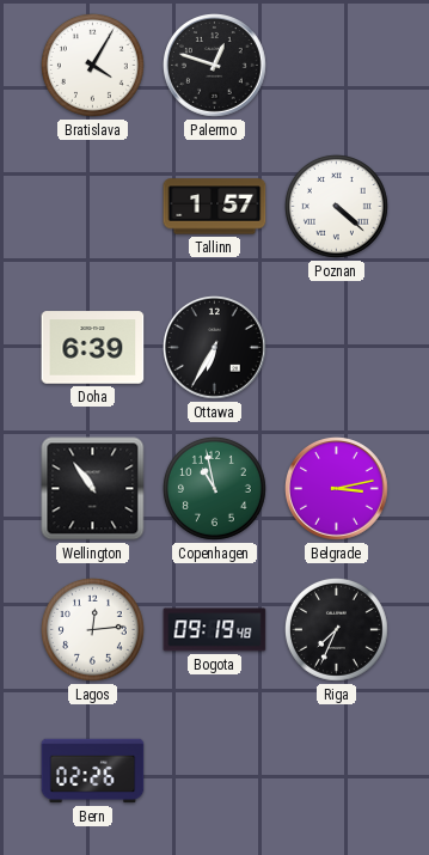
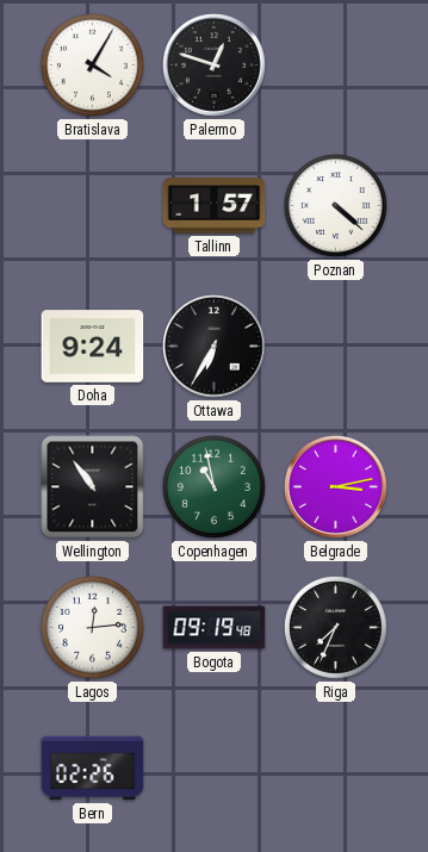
Doha: 6:39 -> 9:24 (93, 347)
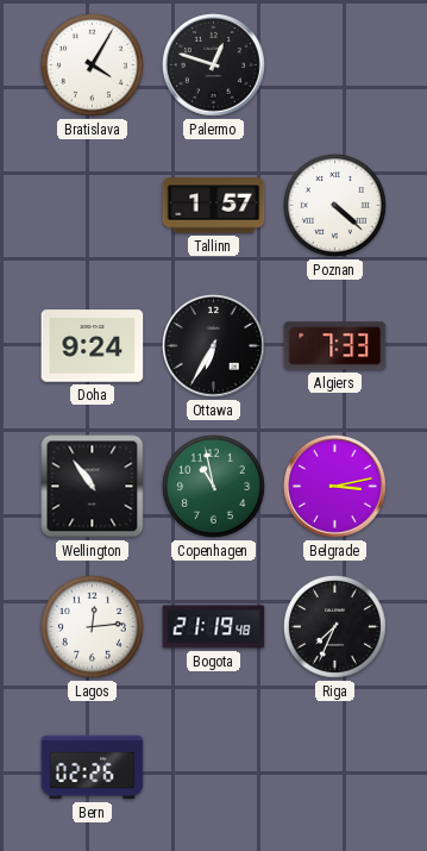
Algiers: none -> 7:33 (335, 346)
Bogota: 09:19 -> 21:19 (214, 627)
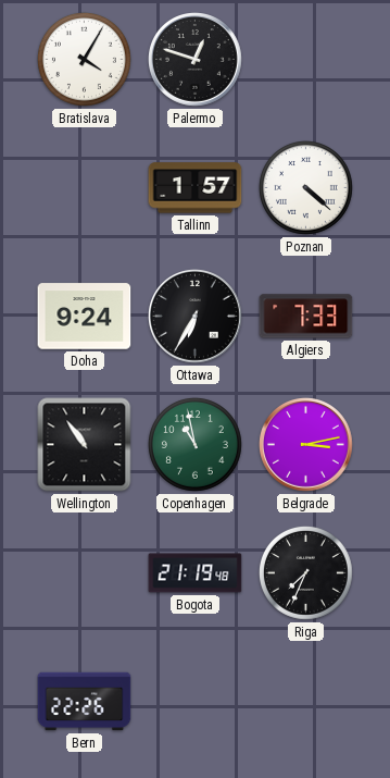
Lagos: 12:14 -> none (92, 626)
Bern: 02:26 -> 22:26 (85, 702)
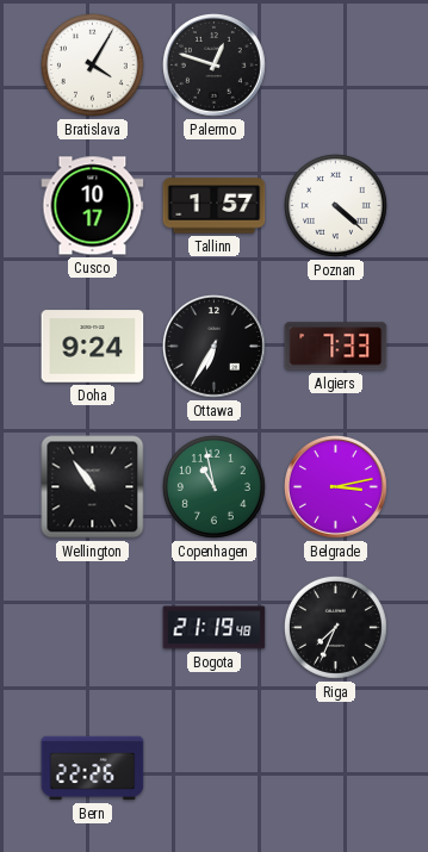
Cusco: none -> 10:17 (93, 206)
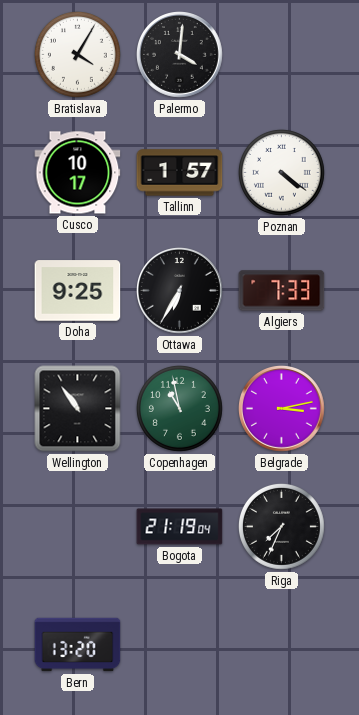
Palermo: 12:48 -> 4:01 (180, 55)
Poznan: 4:22 -> 4:21 (281, 172)
Doha: 9:24 -> 9:25 (78, 291)
Bogota: 21:19:48 -> 21:19:04 (180, 527)
Bern: 22:26 -> 13:20 (78, 645)
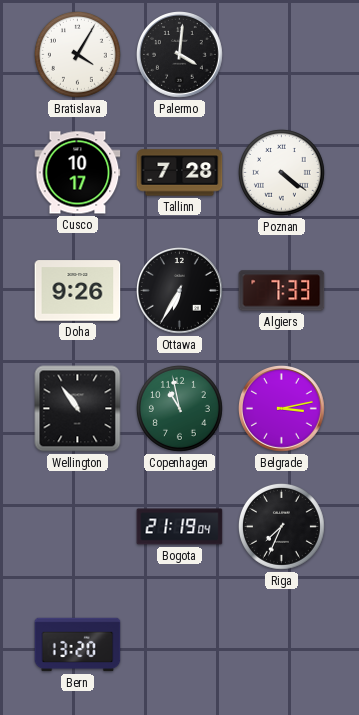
Tallinn: 1:57 -> 7:28 (180, 173)
Doha: 9:25 -> 9:26 (78, 291)
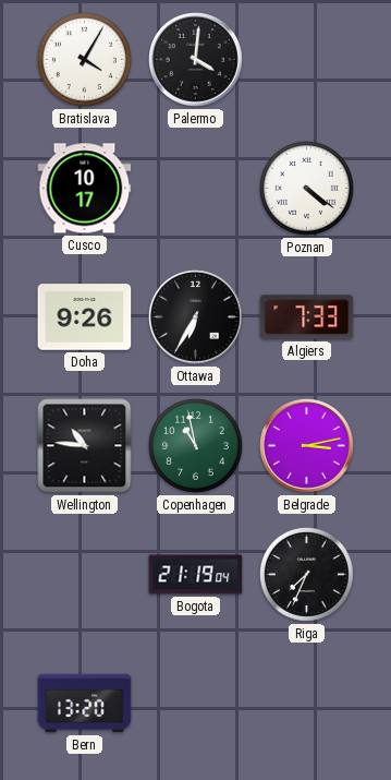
Tallinn: 7:28 -> none (180, 173)
Wellington: 10:54 -> 10:46 (85, 446)
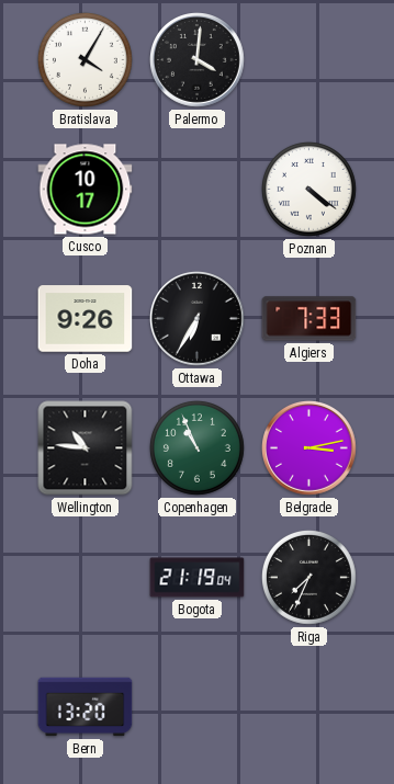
Copenhagen: 10:58 -> 10:56 (196, 447)
